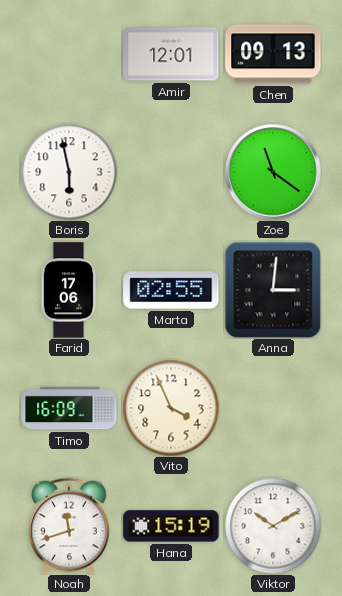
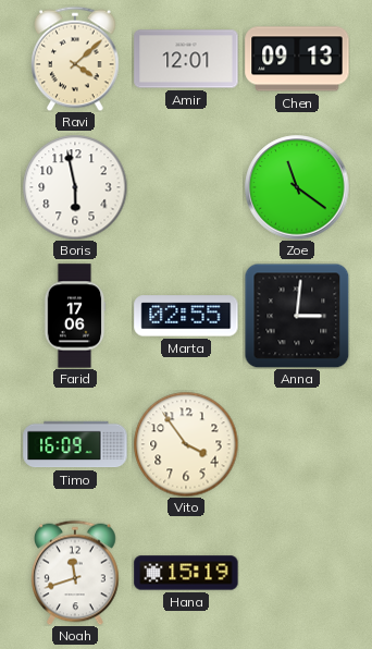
Ravi: none -> 4:08 (75, 59)
Vito: 3:56 -> 3:54 (186, 444)
Viktor: 10:10 -> none (273, 526)
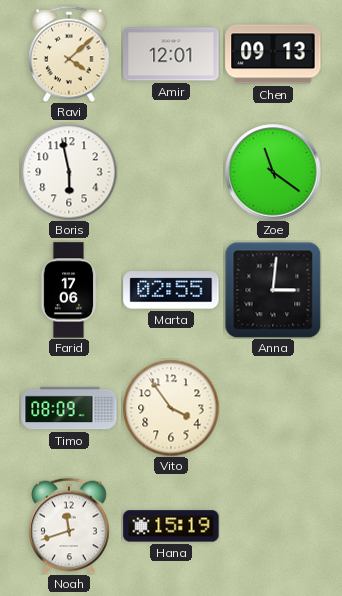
Timo: 16:09 -> 08:09 (69, 408)
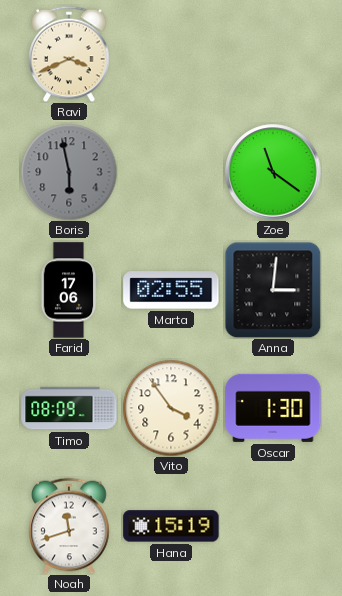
Ravi: 4:08 -> 3:41 (69, 54)
Amir: 12:01 -> none (171, 54)
Chen: 09:13 -> none (273, 54)
Boris dial: white -> grey (69, 172)
Oscar: none -> 1:30 (273, 408)
